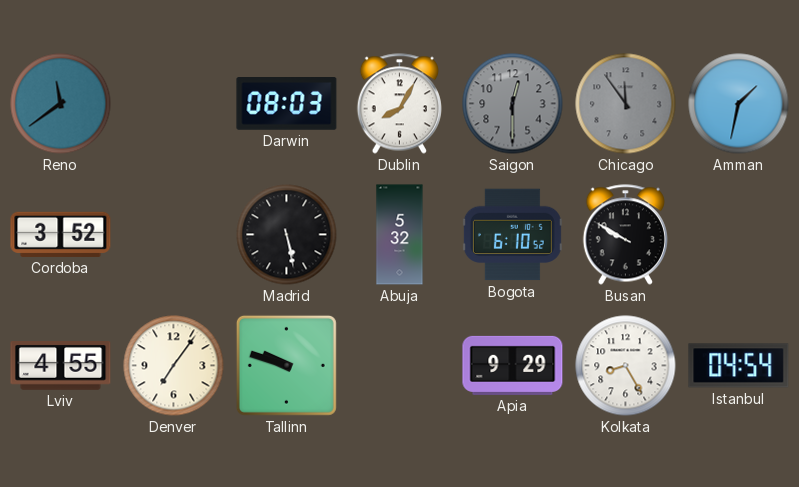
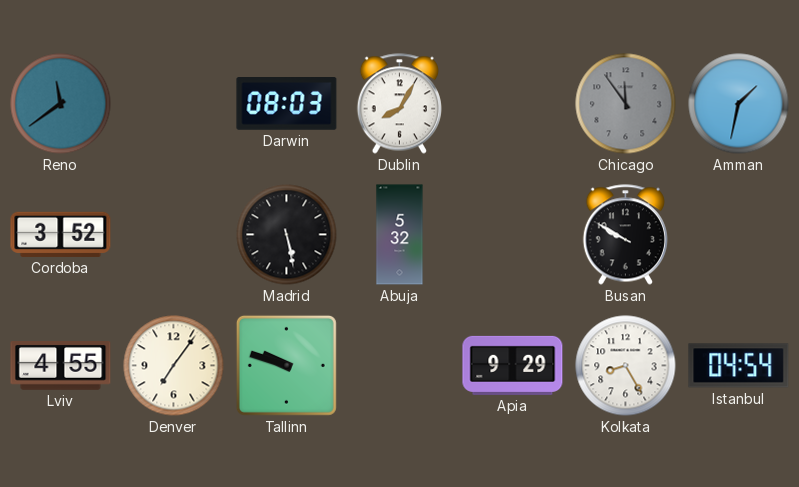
Saigon: 12:30 -> none (513, 104)
Bogota: 6:10 -> none (512, 235)
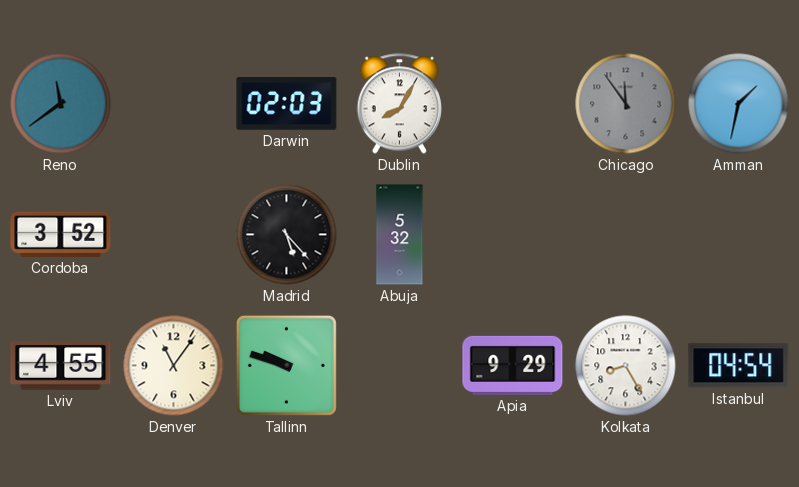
Darwin: 08:03 -> 02:03 (287, 104)
Madrid: 5:28 -> 5:23 (287, 235)
Busan: 9:50 -> none (625, 235)
Denver: 7:06 -> 11:06 (174, 366)
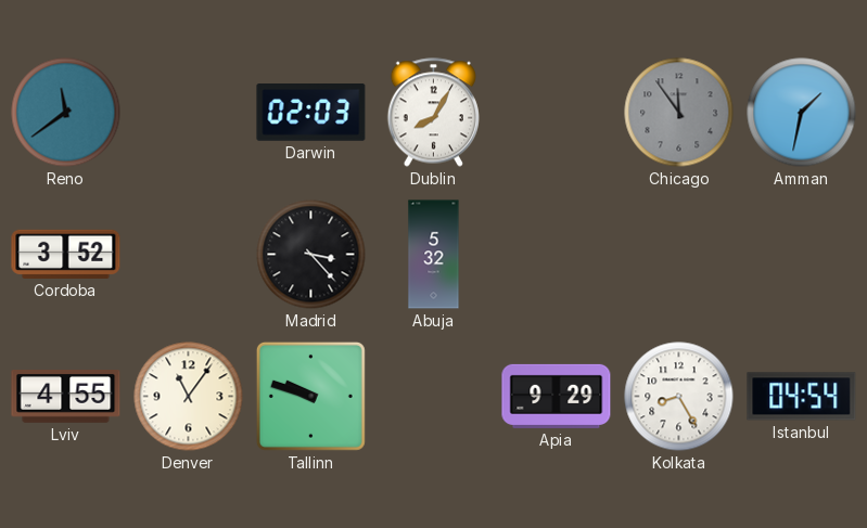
Madrid: 5:23 -> 3:23 (311, 255)
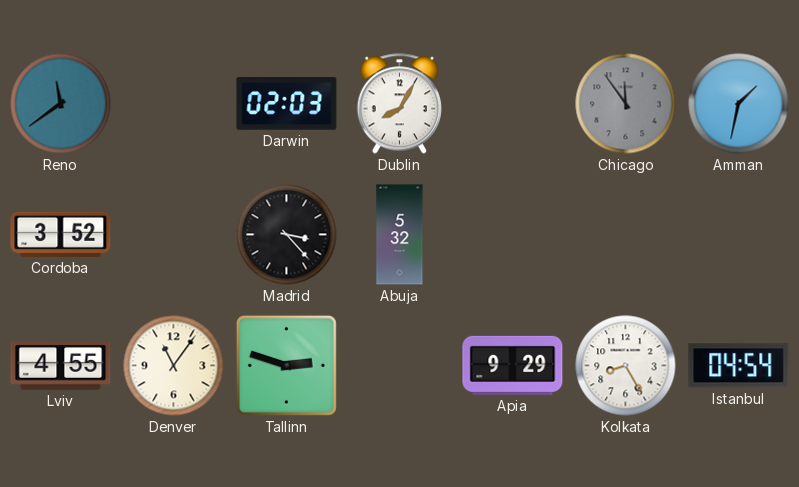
Tallinn: 9:48 -> 2:48 (286, 365)
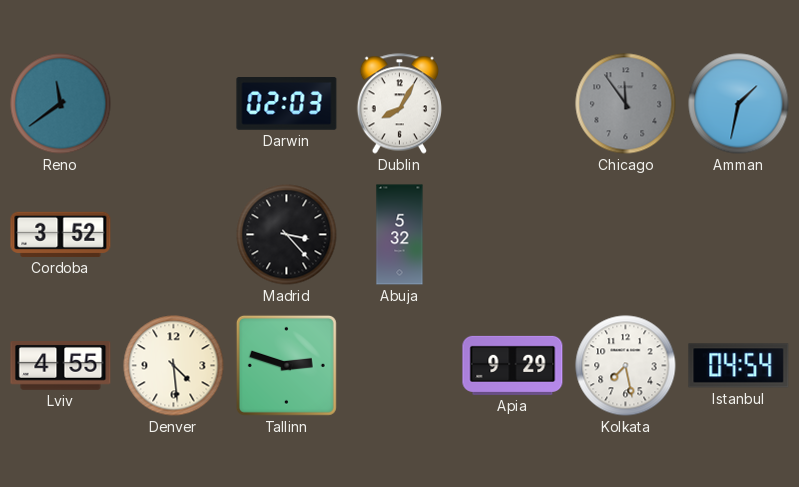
Denver: 11:06 -> 4:29 (174, 366)
Kolkata: 8:25 -> 7:28 (626, 366)
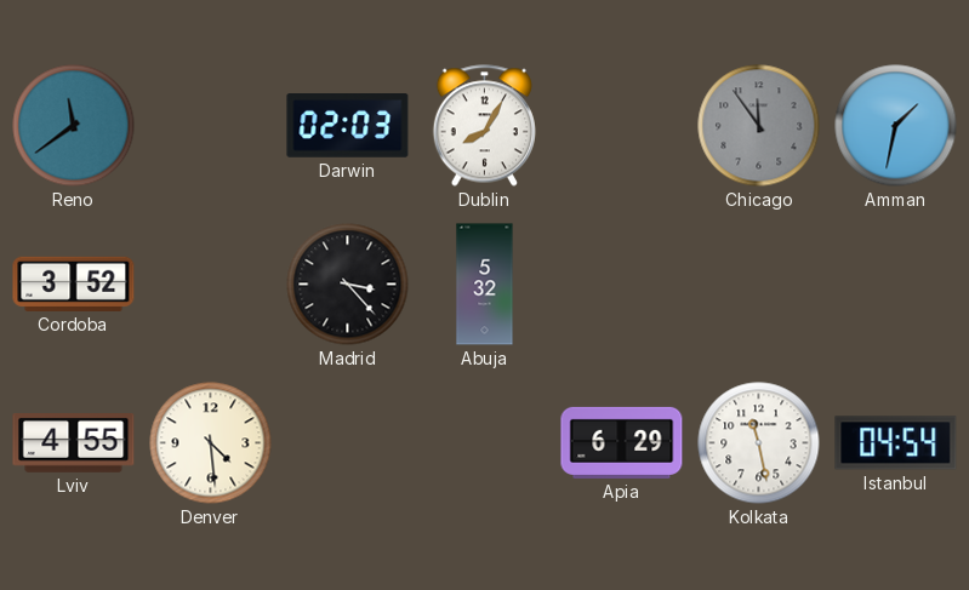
Tallinn: 2:48 -> none (286, 365)
Apia: 9:29 -> 6:29 (622, 442)
Kolkata: 7:28 -> 11:28 (759, 443)
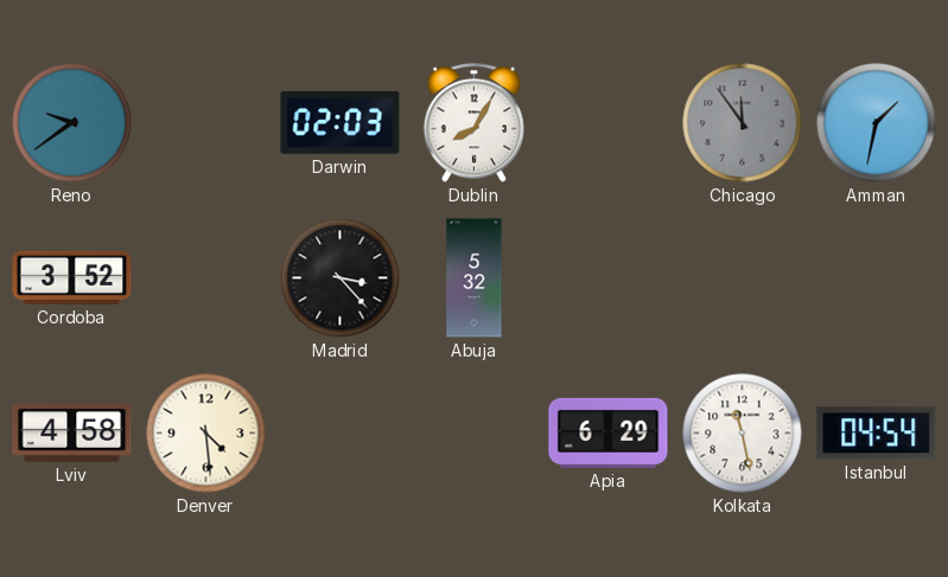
Reno: 11:39 -> 9:39 (72, 123)
Lviv: 4:55 -> 4:58 (72, 434)
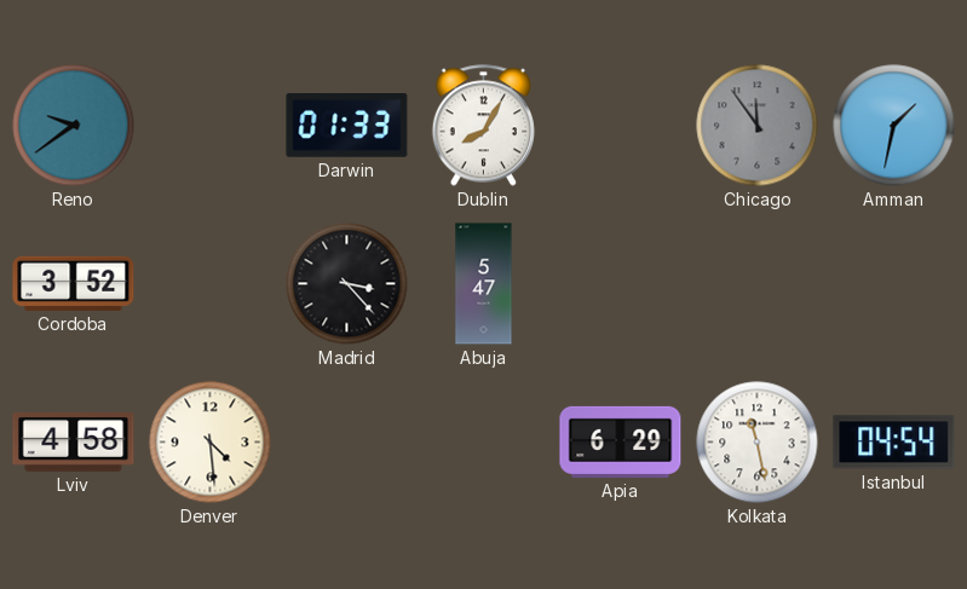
Darwin: 02:03 -> 01:33 (347, 126)
Abuja: 5:32 -> 5:47 (484, 284)
